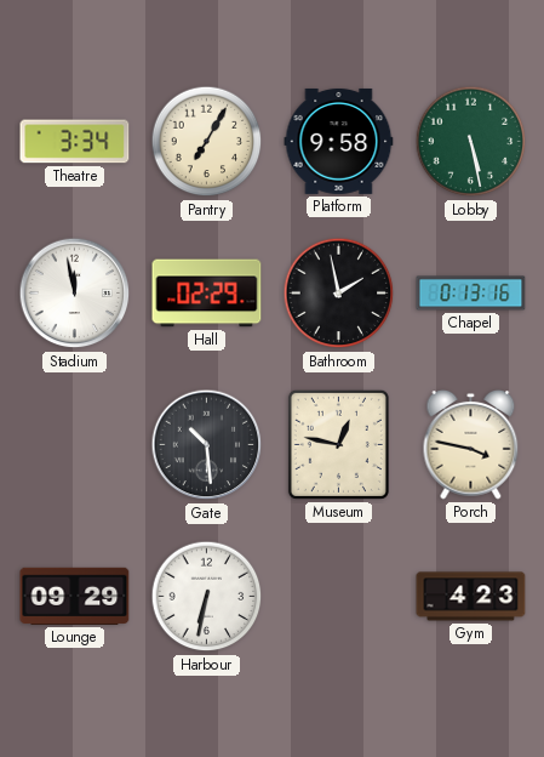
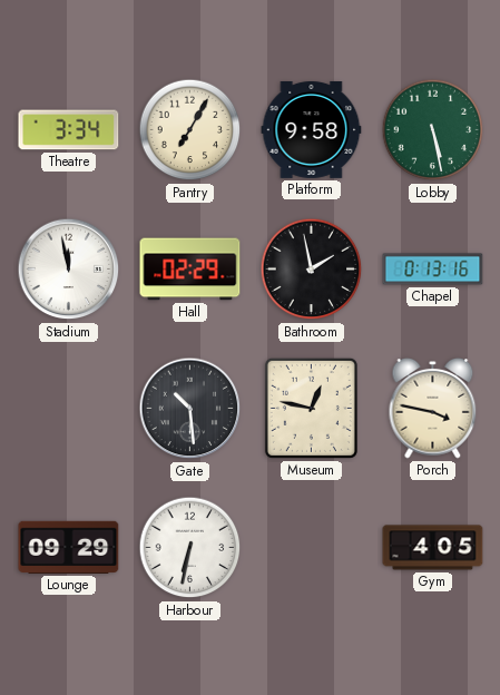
Gym: 4:23 -> 4:05 (433, 548)
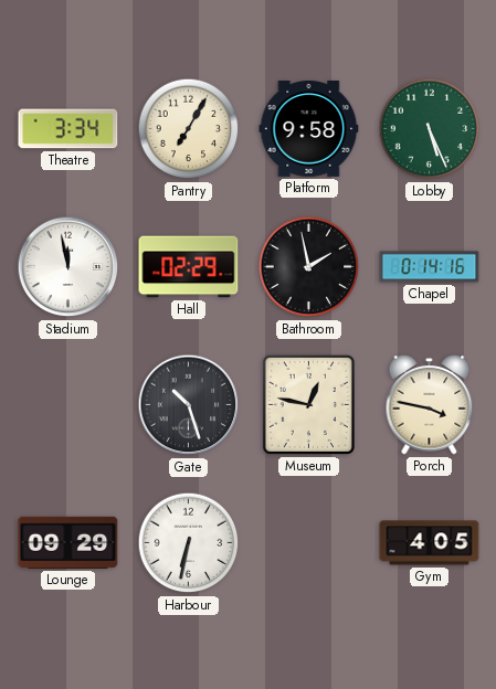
Lobby: 5:28 -> 5:26 (430, 129)
Chapel: 0:13 -> 0:14 (430, 267)
Gate: 10:29 -> 10:27 (189, 405)
